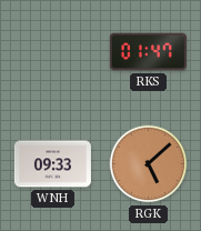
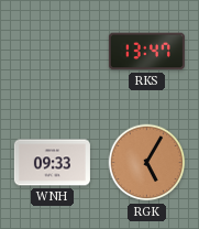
RKS: 01:47 -> 13:47 (146, 52)
RGK: 5:08 -> 5:05 (147, 163)
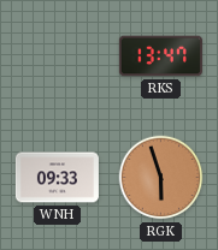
RGK: 5:05 -> 5:57 (161, 178)
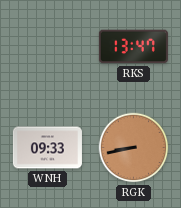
RGK: 5:57 -> 8:43 (134, 148)
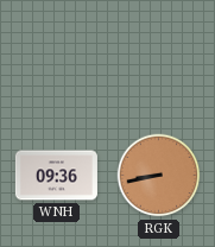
RKS: 13:47 -> none (133, 47)
WNH: 09:33 -> 09:36 (56, 176)
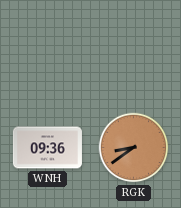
RGK: 8:43 -> 8:39 (134, 148)
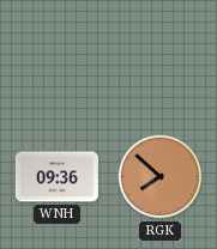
RGK: 8:39 -> 7:52 (161, 177)
